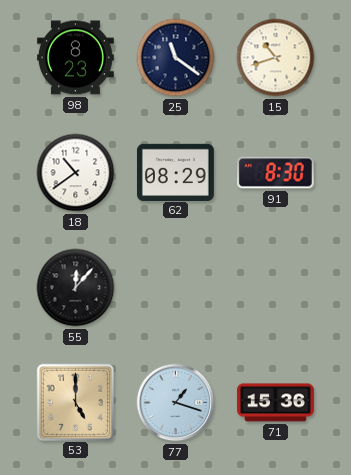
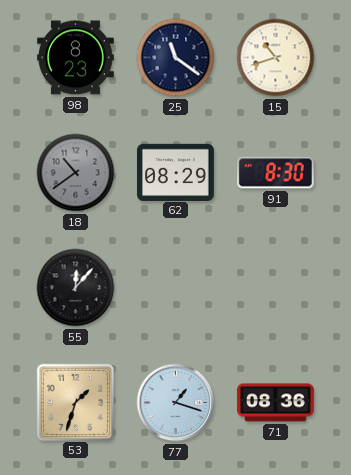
18 dial: white -> grey (76, 173)
53: 5:00 -> 1:33 (75, 402)
71: 15:36 -> 08:36 (275, 403)
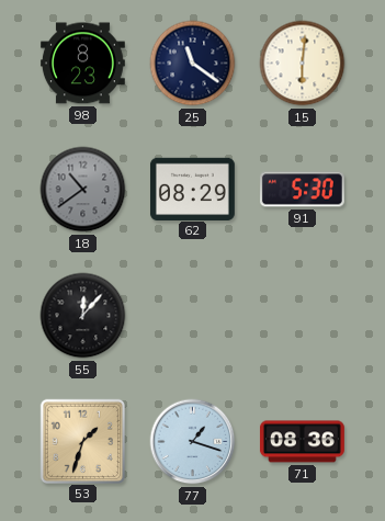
15: 10:42 -> 6:01 (303, 64)
91: 8:30 -> 5:30 (302, 190)
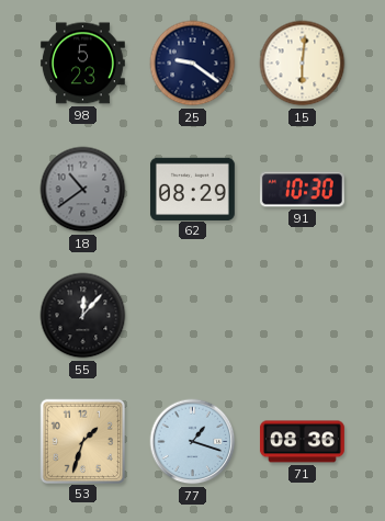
98: 8:23 -> 5:23 (82, 64)
25: 11:21 -> 9:21 (193, 64)
91: 5:30 -> 10:30 (302, 190)
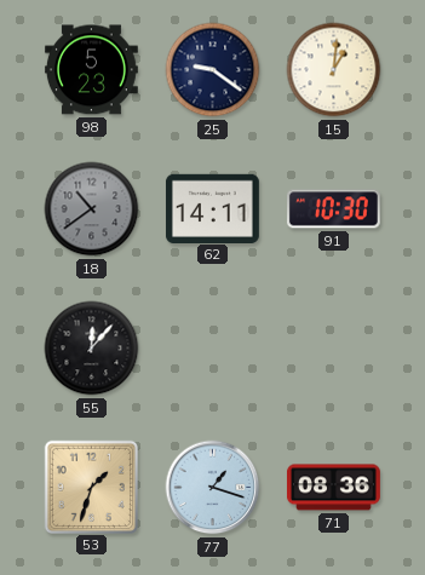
15: 6:01 -> 1:01 (334, 70)
62: 08:29 -> 14:11 (212, 208)
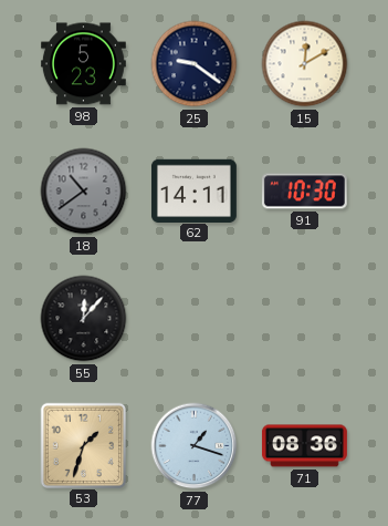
15: 1:01 -> 12:10 (305, 64)
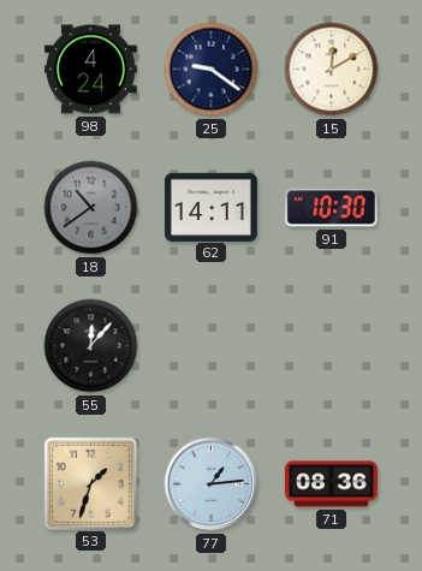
98: 5:23 -> 4:24 (90, 70)
77: 1:18 -> 1:14 (212, 484)
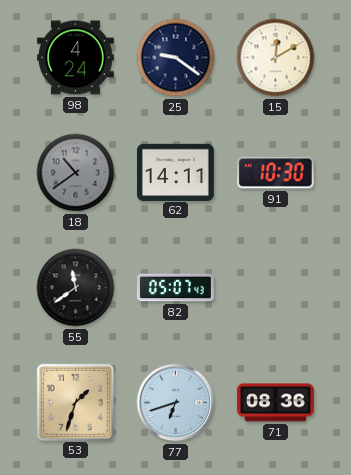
55: 12:07 -> 11:39 (76, 288)
82: none -> 05:07 (175, 288)
77: 1:14 -> 6:42 (176, 403)
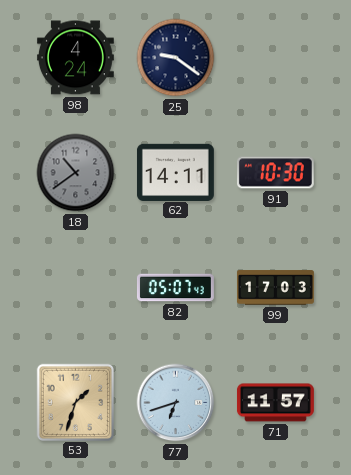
15: 12:10 -> none (276, 58)
55: 11:39 -> none (76, 288)
99: none -> 17:03 (275, 288)
71: 08:36 -> 11:57 (275, 403)
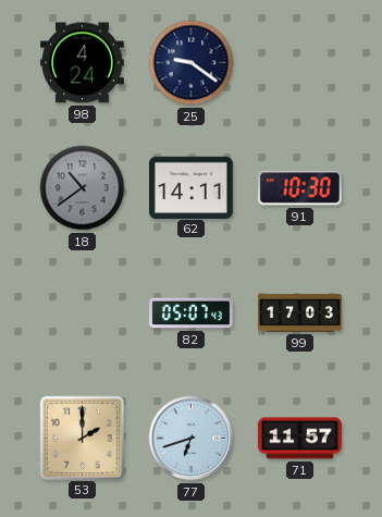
53: 1:33 -> 2:00 (82, 438)
